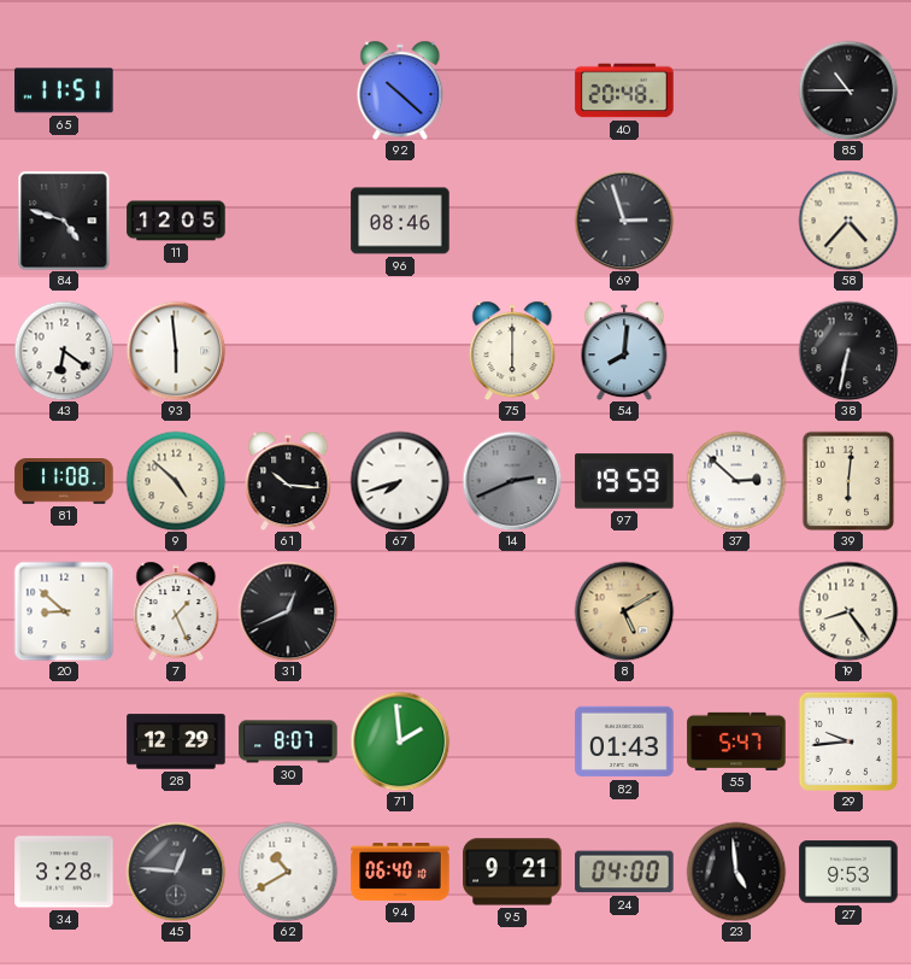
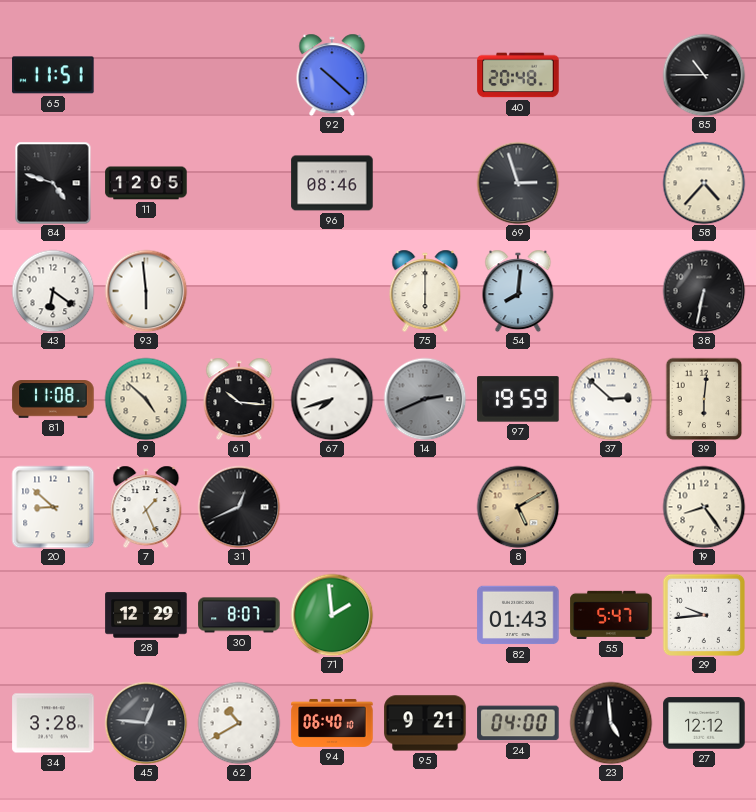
27: 9:53 -> 12:12 (704, 723)
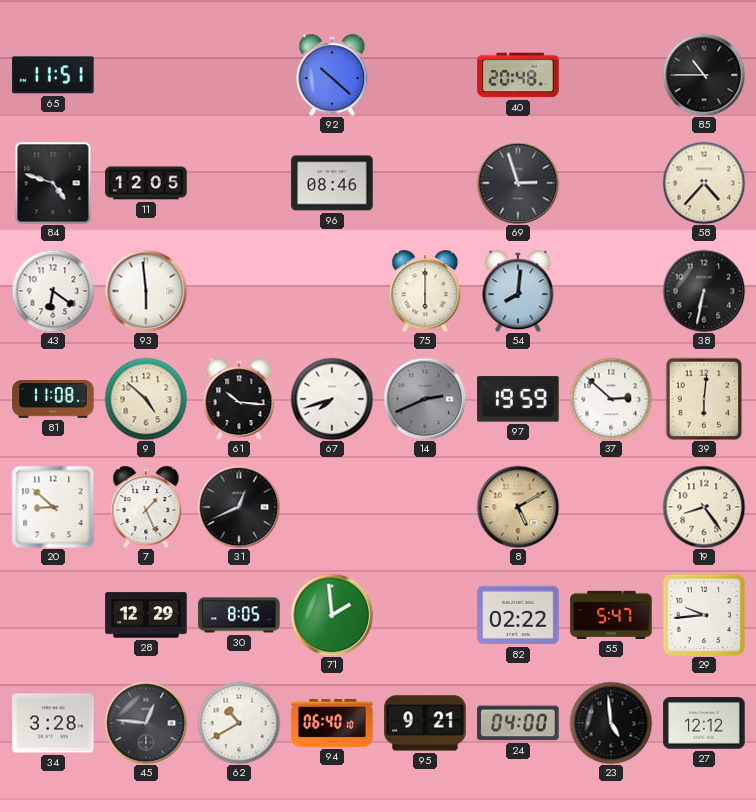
30: 8:07 -> 8:05 (239, 615)
82: 01:43 -> 02:22 (518, 615)
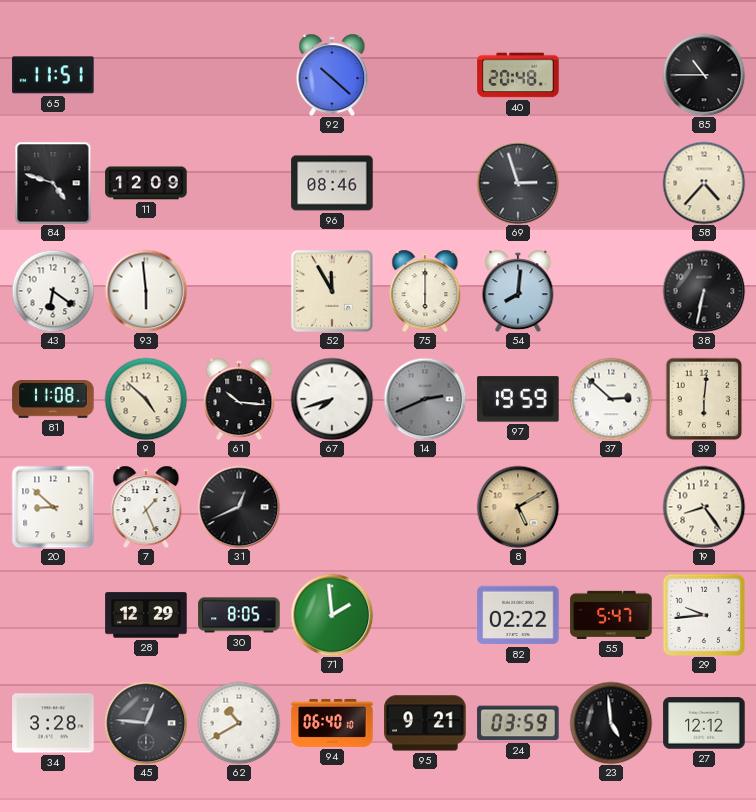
11: 12:05 -> 12:09 (146, 183)
52: none -> 11:55 (333, 292)
24: 04:00 -> 03:59 (518, 723)
